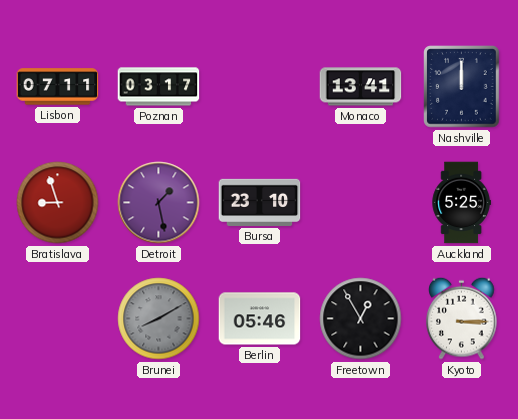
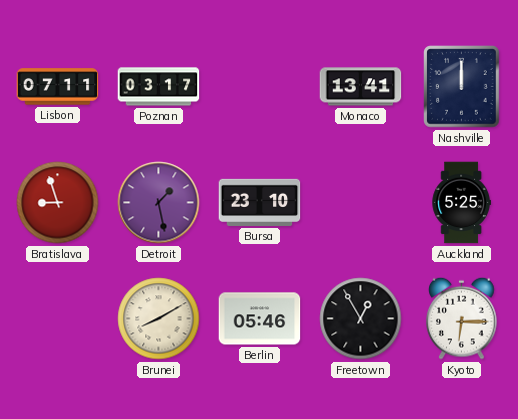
Brunei dial: grey -> cream (159, 319)
Kyoto: 3:15 -> 6:15 (462, 318)
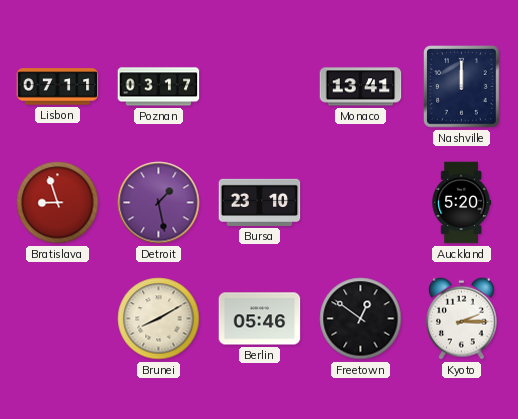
Auckland: 5:25 -> 5:20 (461, 203)
Freetown: 12:55 -> 12:51 (361, 319)
Kyoto: 6:15 -> 2:15 (462, 318)
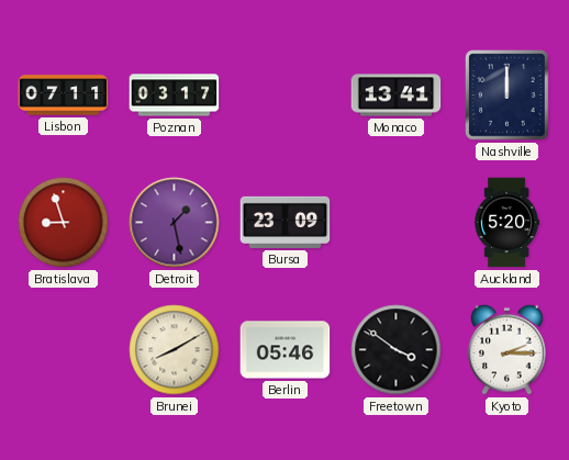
Bursa: 23:10 -> 23:09 (286, 222)
Freetown: 12:51 -> 3:51 (397, 350)
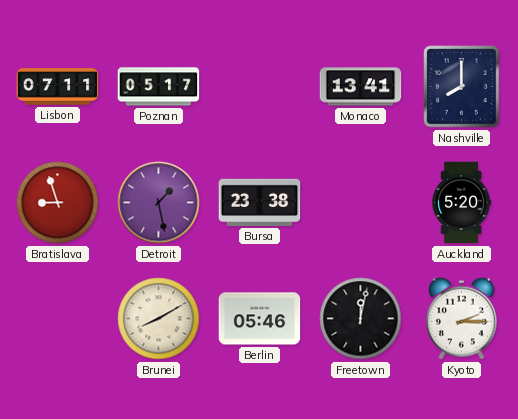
Poznan: 03:17 -> 05:17 (159, 87)
Nashville: 12:00 -> 8:00 (462, 87)
Bursa: 23:09 -> 23:38 (260, 202)
Freetown: 3:51 -> 12:02 (361, 319)
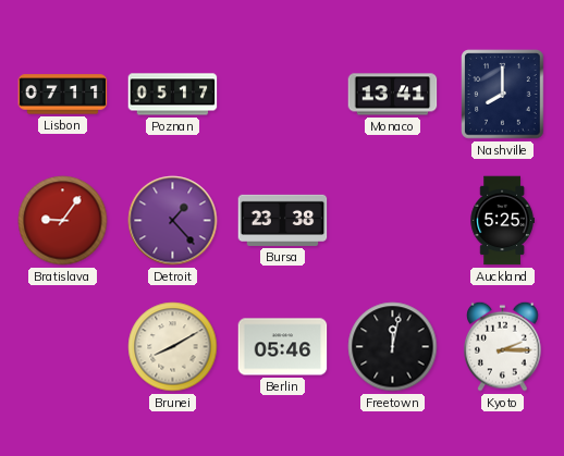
Bratislava: 8:57 -> 9:06 (63, 221)
Detroit: 1:28 -> 1:23 (173, 221)
Auckland: 5:20 -> 5:25 (502, 221)
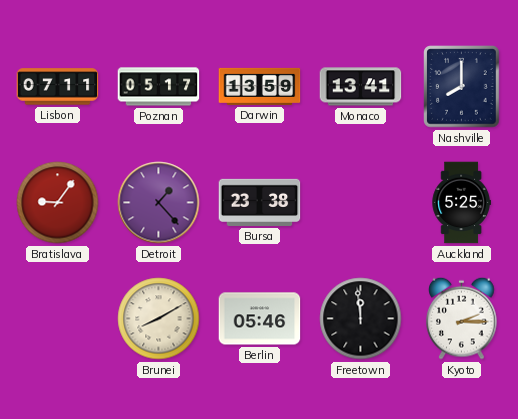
Darwin: none -> 13:59 (260, 86)
Freetown: 12:02 -> 11:59 (361, 319)
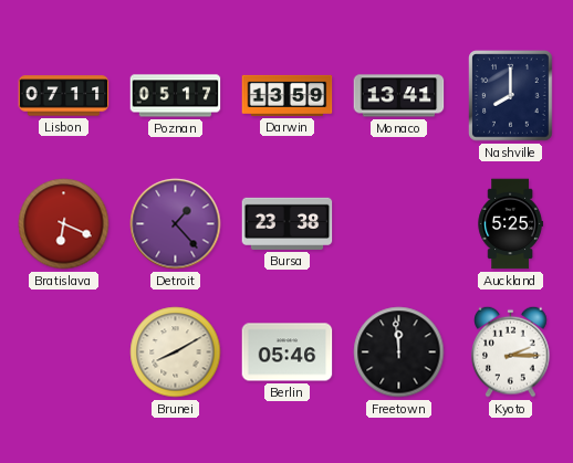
Bratislava: 9:06 -> 6:19 (64, 224)
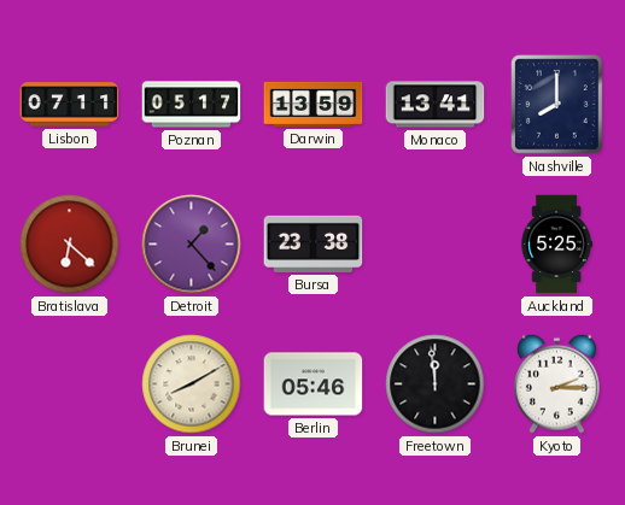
Bratislava: 6:19 -> 6:22 (70, 245)
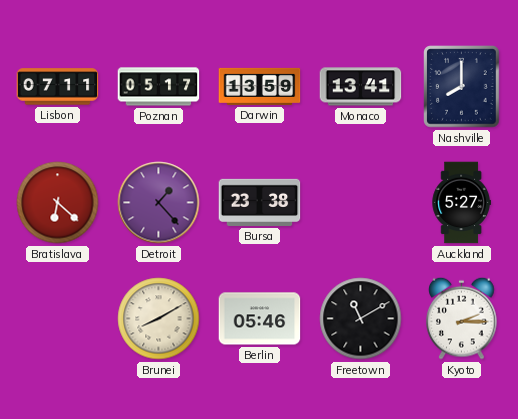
Auckland: 5:25 -> 5:27 (461, 203)
Freetown: 11:59 -> 11:10 (361, 319)
